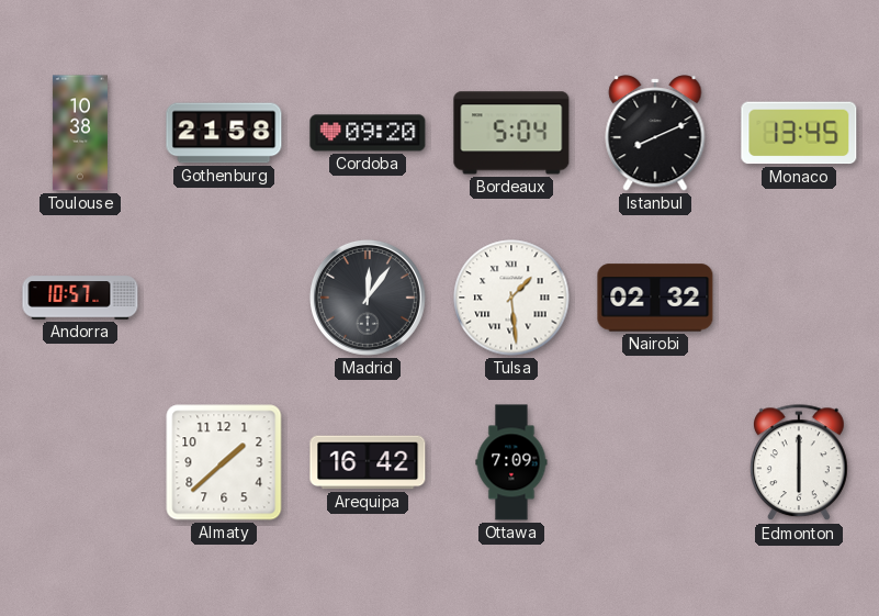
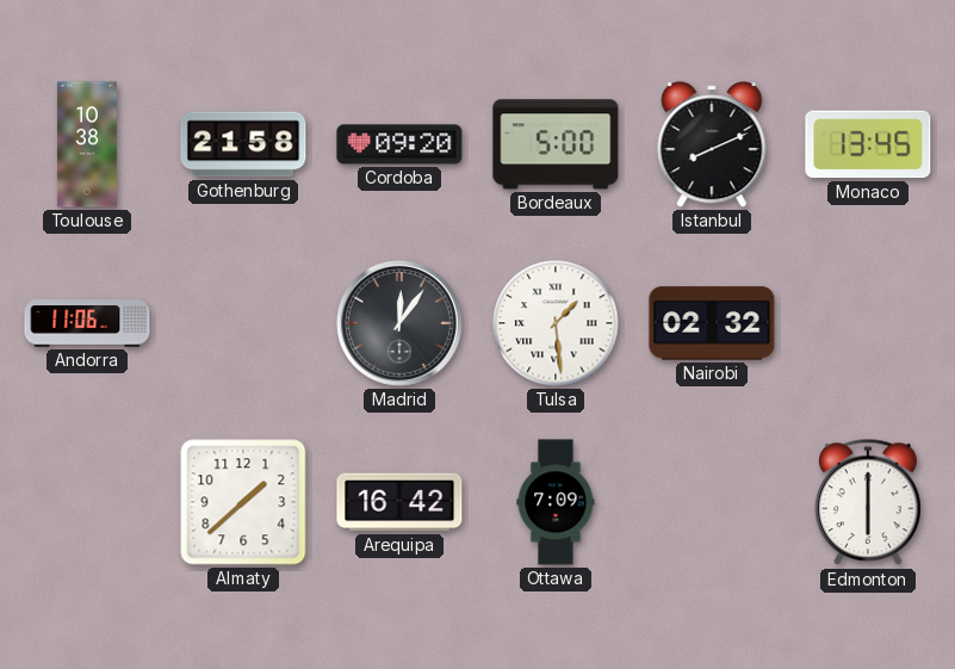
Bordeaux: 5:04 -> 5:00 (556, 144)
Andorra: 10:57 -> 11:06 (87, 323)
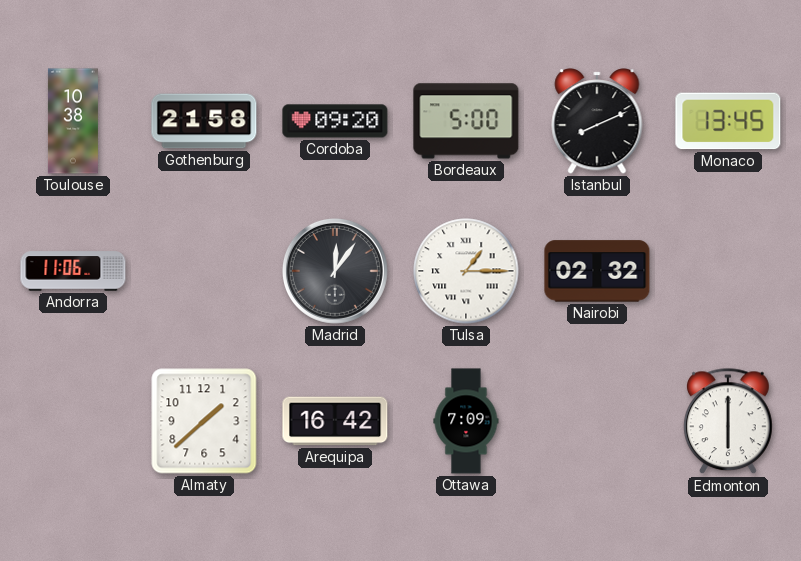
Tulsa: 1:29 -> 1:15 (466, 271)
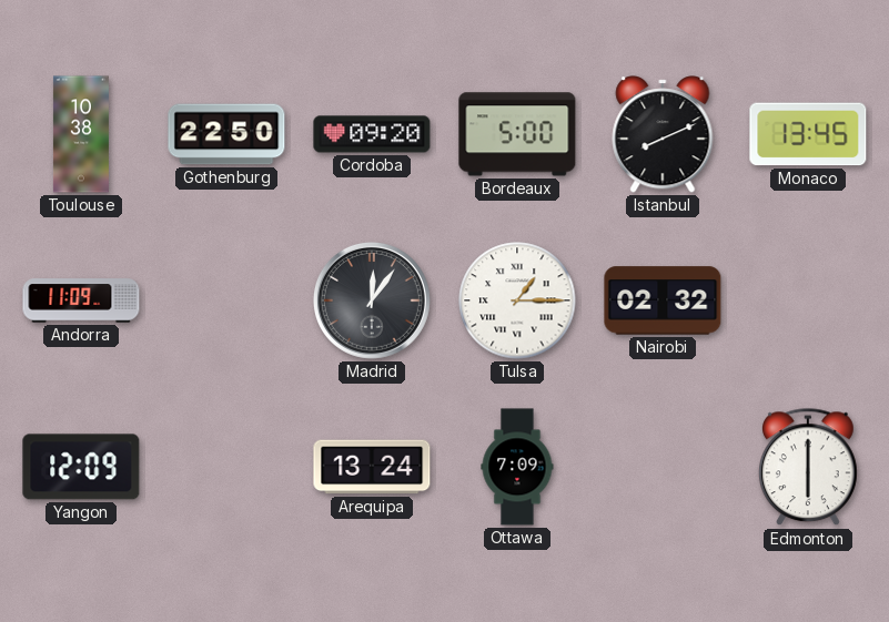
Gothenburg: 21:58 -> 22:50 (226, 134)
Andorra: 11:06 -> 11:09 (81, 300)
Yangon: none -> 12:09 (81, 467)
Almaty: 1:38 -> none (204, 421)
Arequipa: 16:42 -> 13:24 (372, 467)
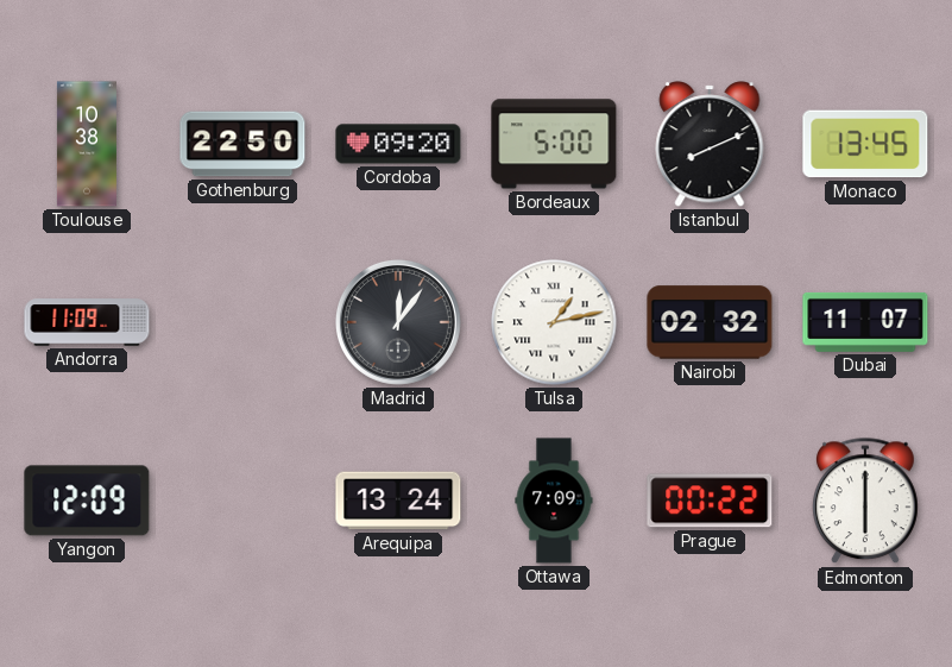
Tulsa: 1:15 -> 1:13 (554, 322)
Dubai: none -> 11:07 (865, 322)
Prague: none -> 00:22 (710, 501)
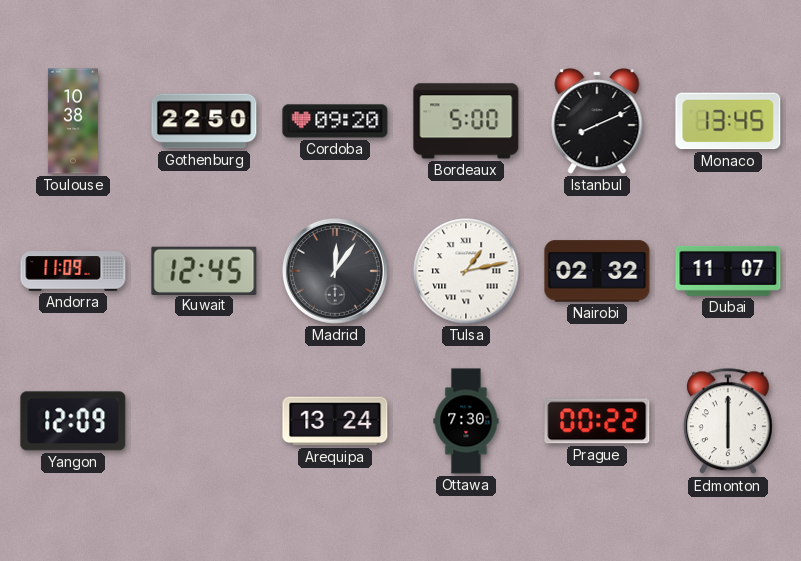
Kuwait: none -> 12:45 (204, 270)
Ottawa: 7:09 -> 7:30 (466, 421)
